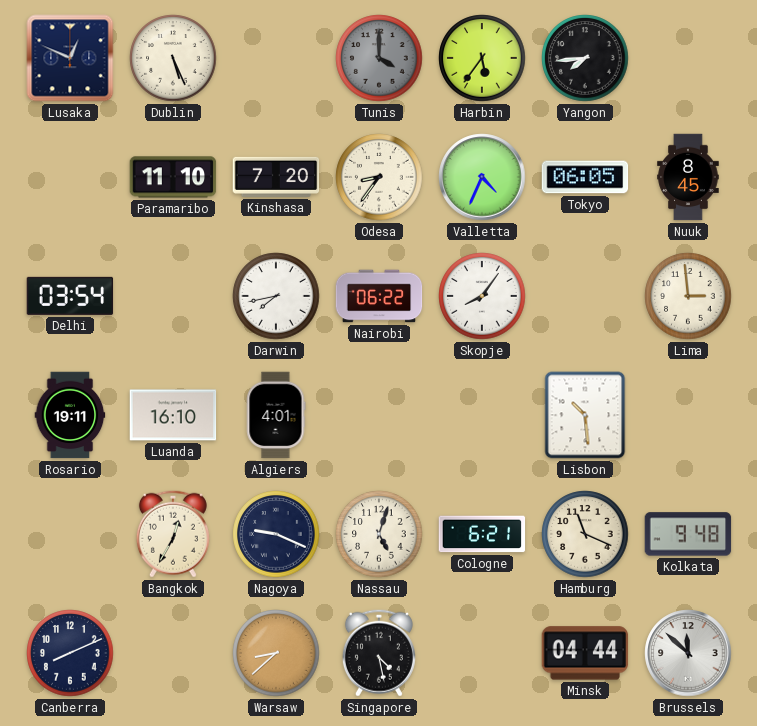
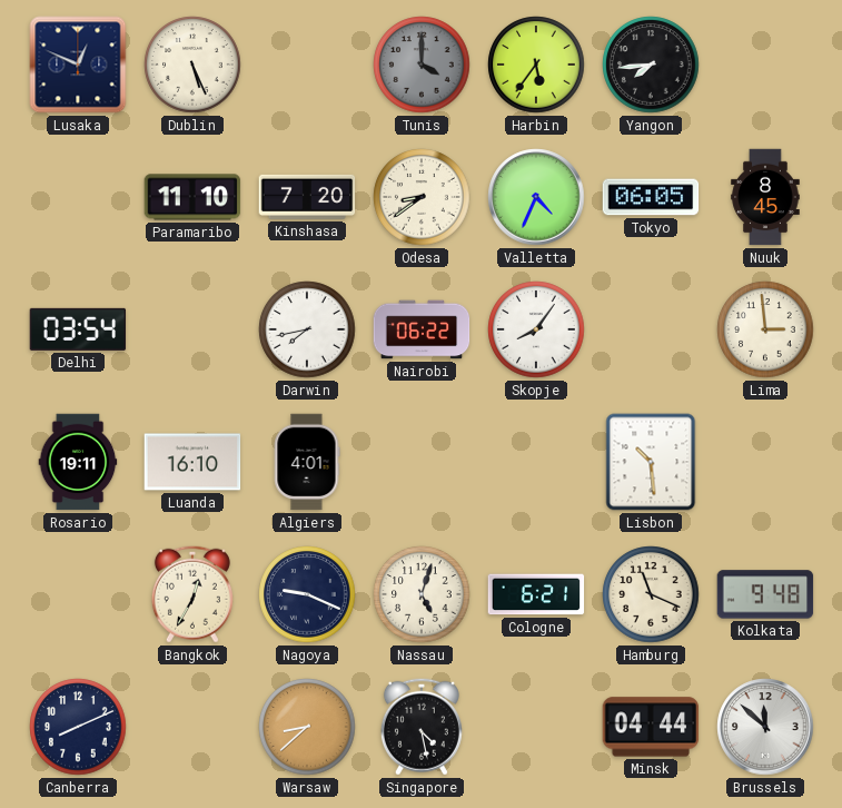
Odesa: 8:36 -> 8:39 (422, 197)
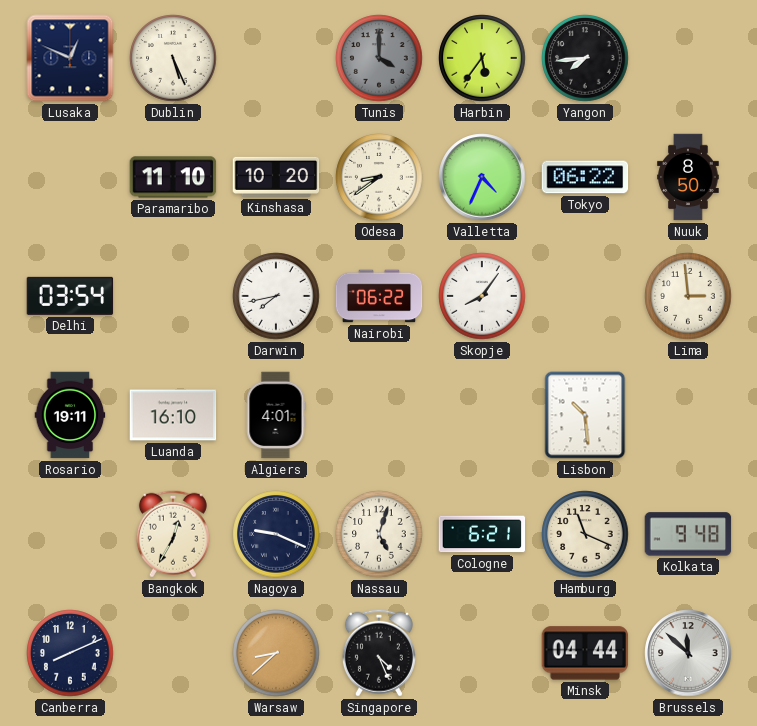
Kinshasa: 7:20 -> 10:20 (276, 177)
Tokyo: 06:05 -> 06:22 (585, 177)
Nuuk: 8:45 -> 8:50 (688, 177)
Singapore: 4:28 -> 4:26 (379, 653)
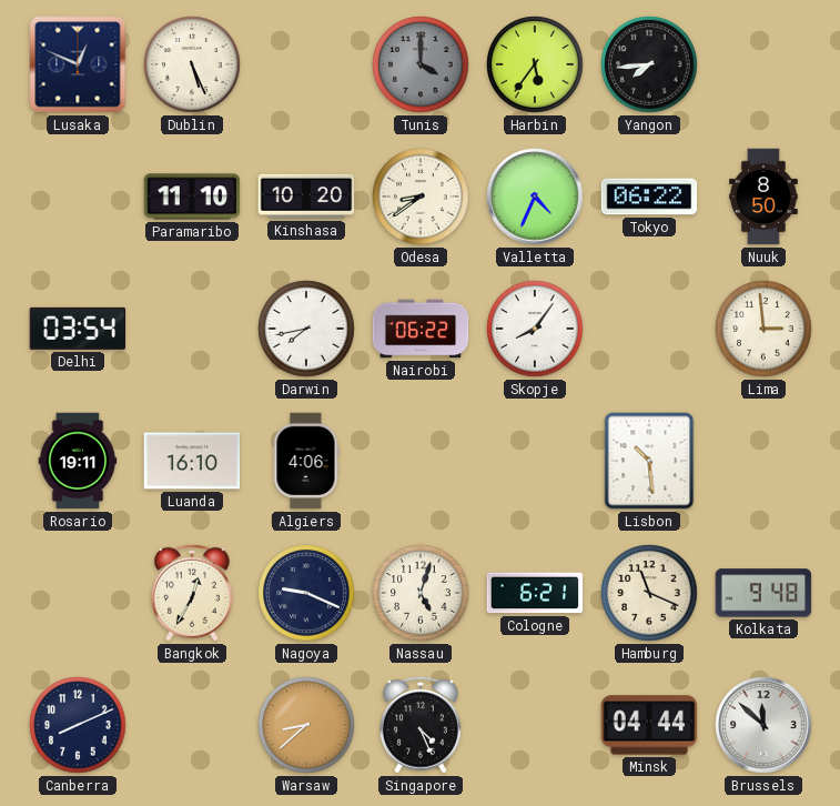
Algiers: 4:01 -> 4:06 (306, 461)
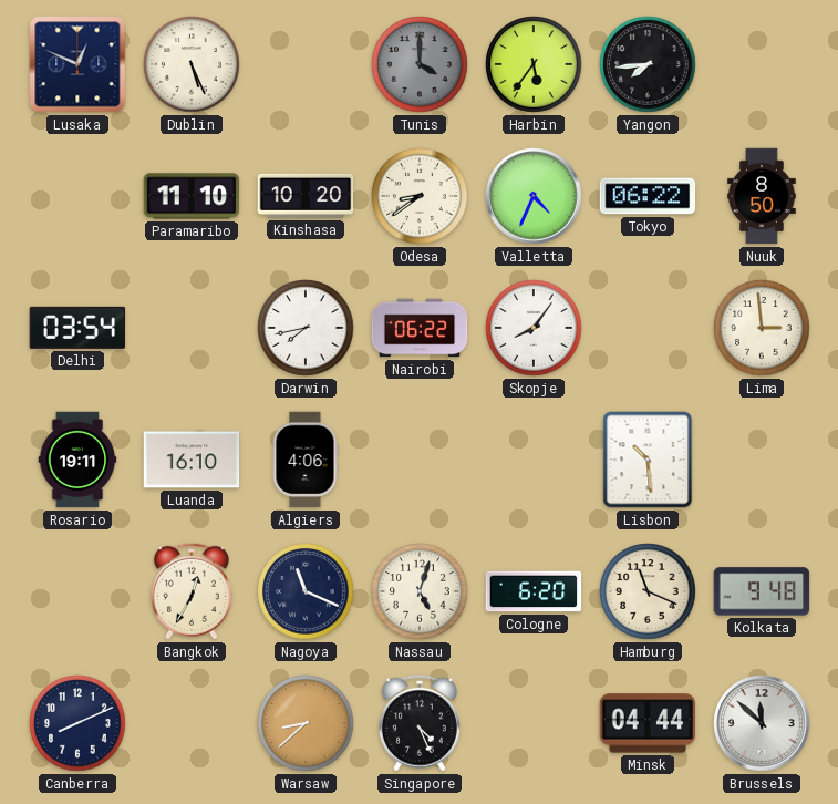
Nagoya: 9:19 -> 11:19 (306, 591)
Cologne: 6:21 -> 6:20 (534, 591)
